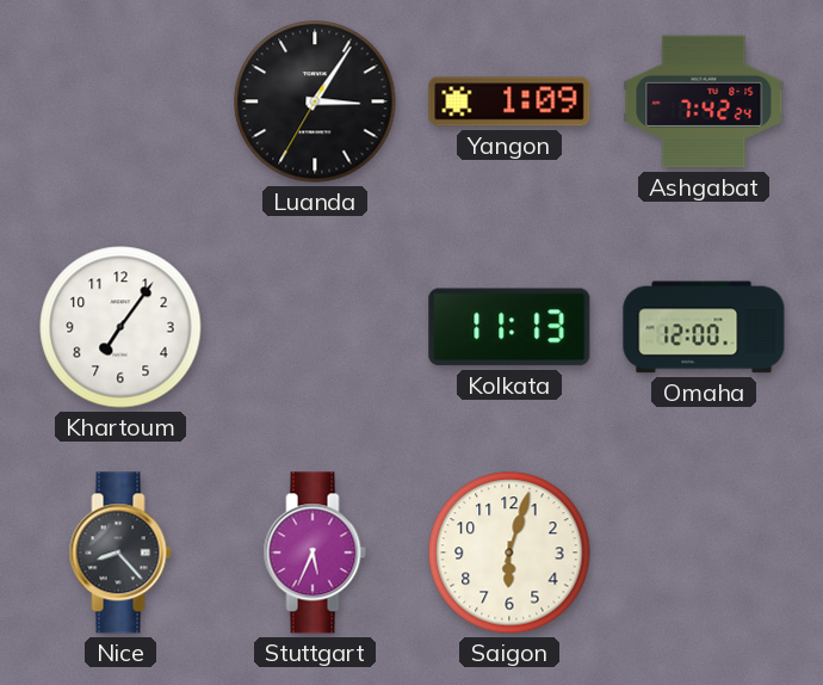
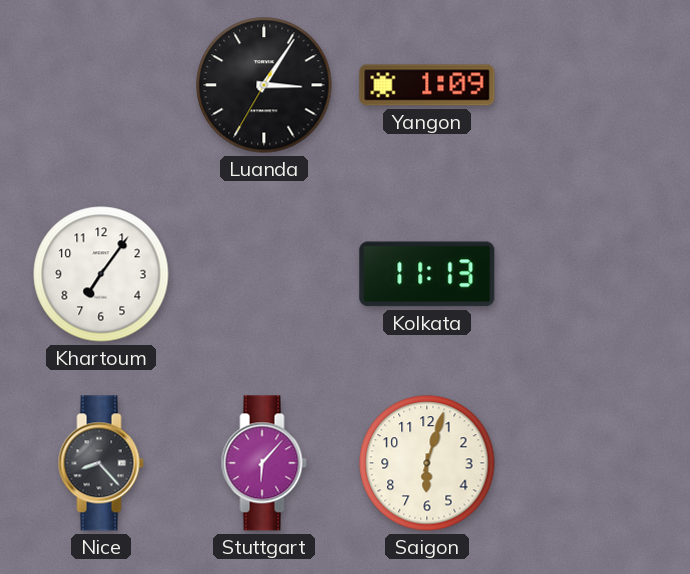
Ashgabat: 7:42 -> none (704, 101)
Omaha: 12:00 -> none (704, 327)
Stuttgart: 5:34 -> 6:07 (264, 463)
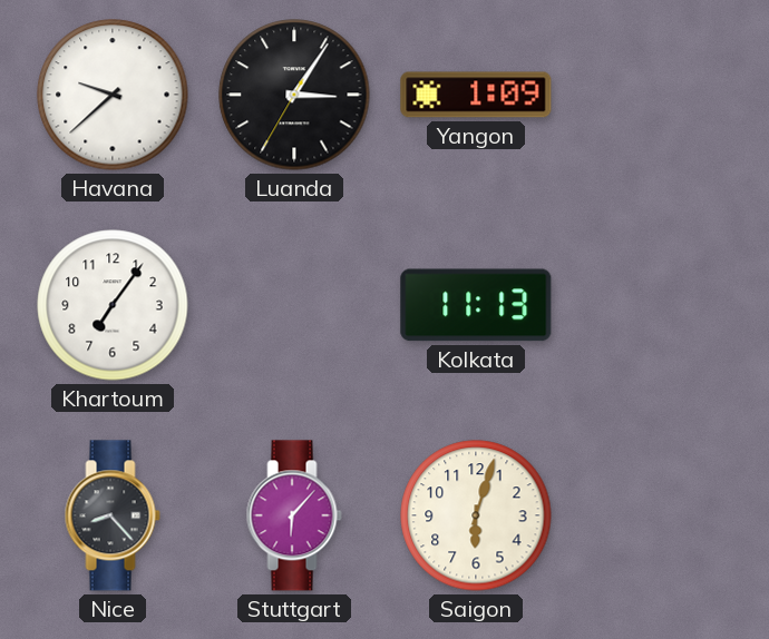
Havana: none -> 9:38 (113, 95)
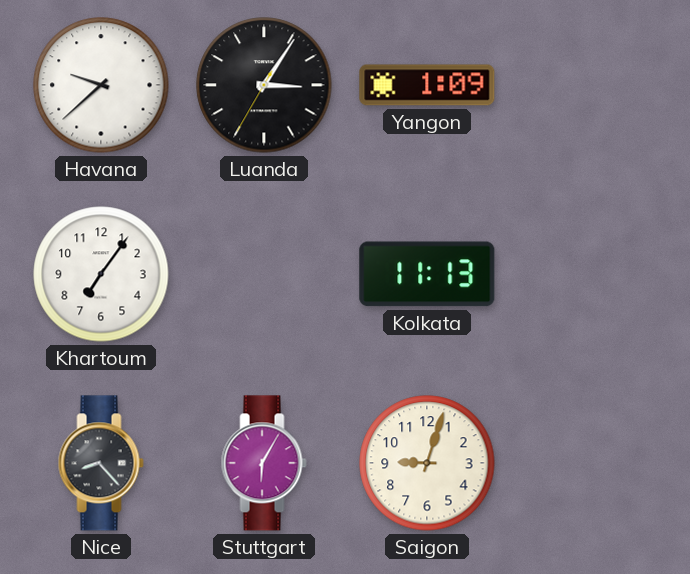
Stuttgart: 6:07 -> 6:05 (264, 463)
Saigon: 6:03 -> 9:03 (427, 463)
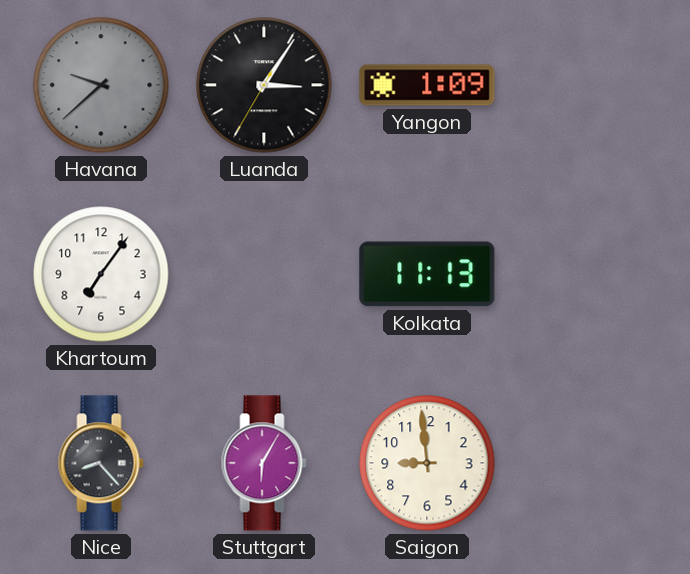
Havana dial: white -> grey (101, 85)
Saigon: 9:03 -> 8:59 (427, 463)
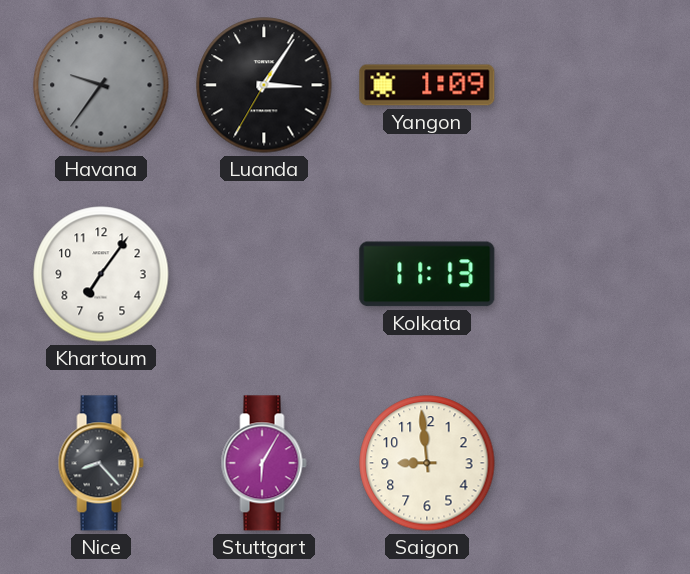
Havana: 9:38 -> 9:36 (101, 85)
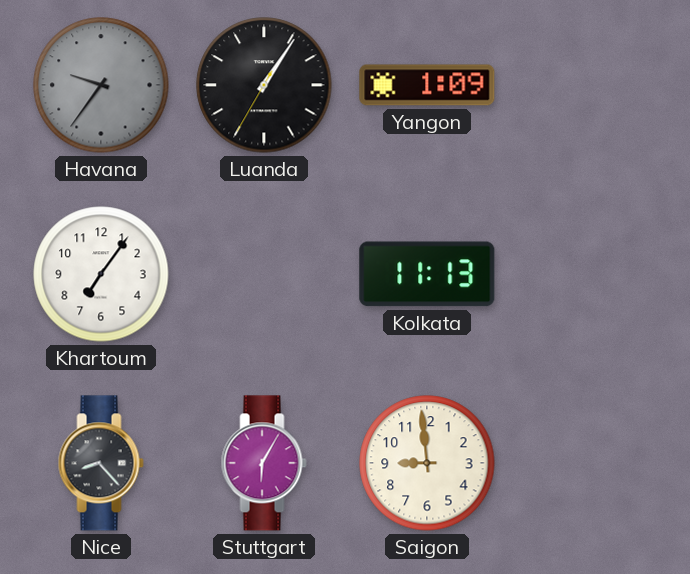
Luanda: 3:05 -> 1:05 (264, 85)
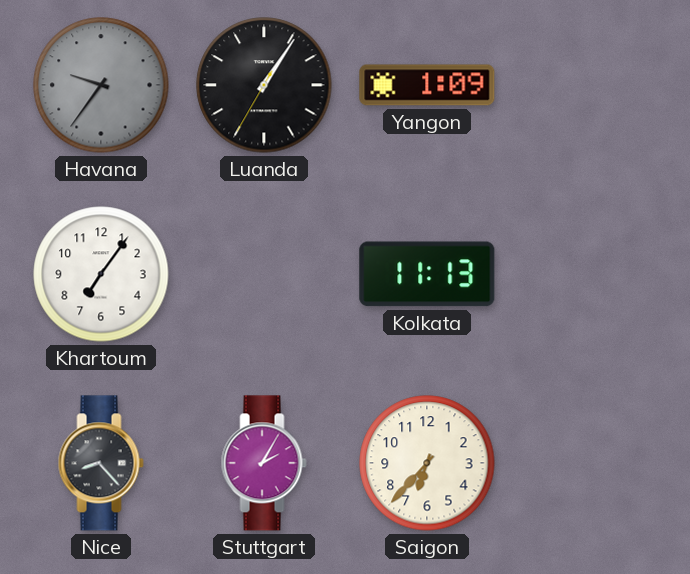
Stuttgart: 6:05 -> 2:05 (264, 463)
Saigon: 8:59 -> 6:37 (427, 463)
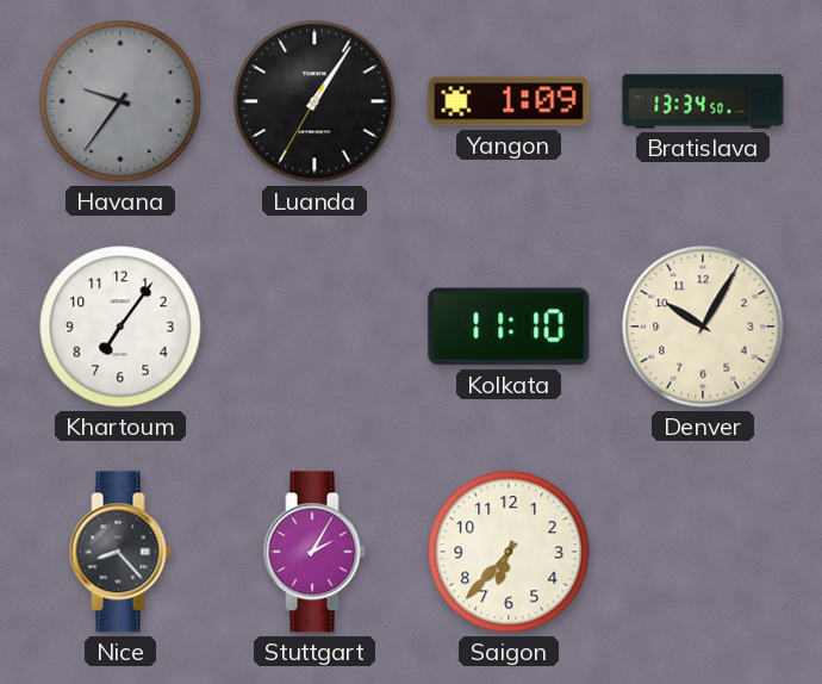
Bratislava: none -> 13:34 (703, 101)
Kolkata: 11:13 -> 11:10 (509, 327)
Denver: none -> 10:05 (703, 327)
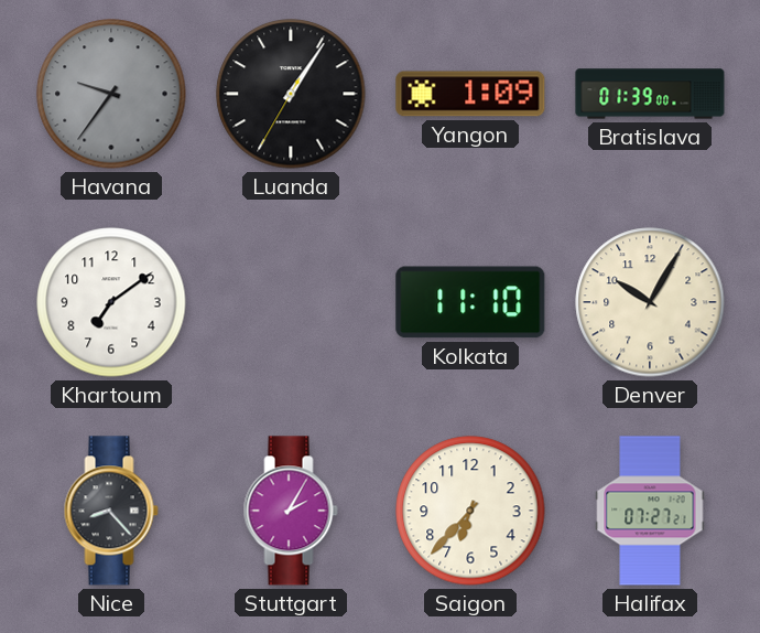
Bratislava: 13:34 -> 01:39 (650, 94)
Khartoum: 7:06 -> 7:09 (111, 302)
Halifax: none -> 07:27 (650, 511)
